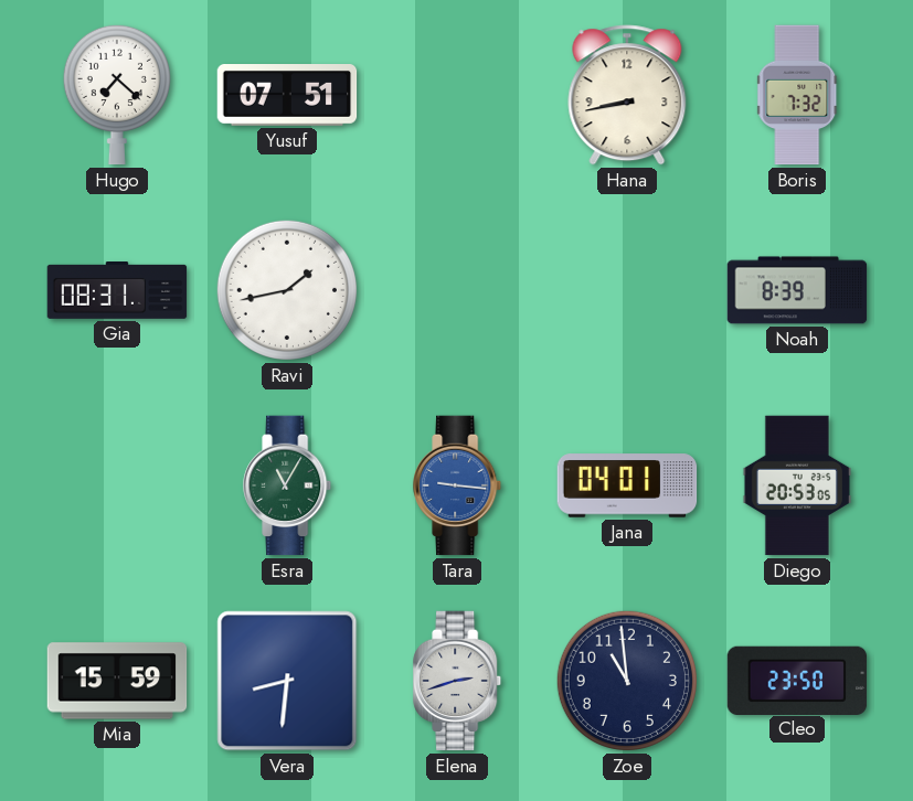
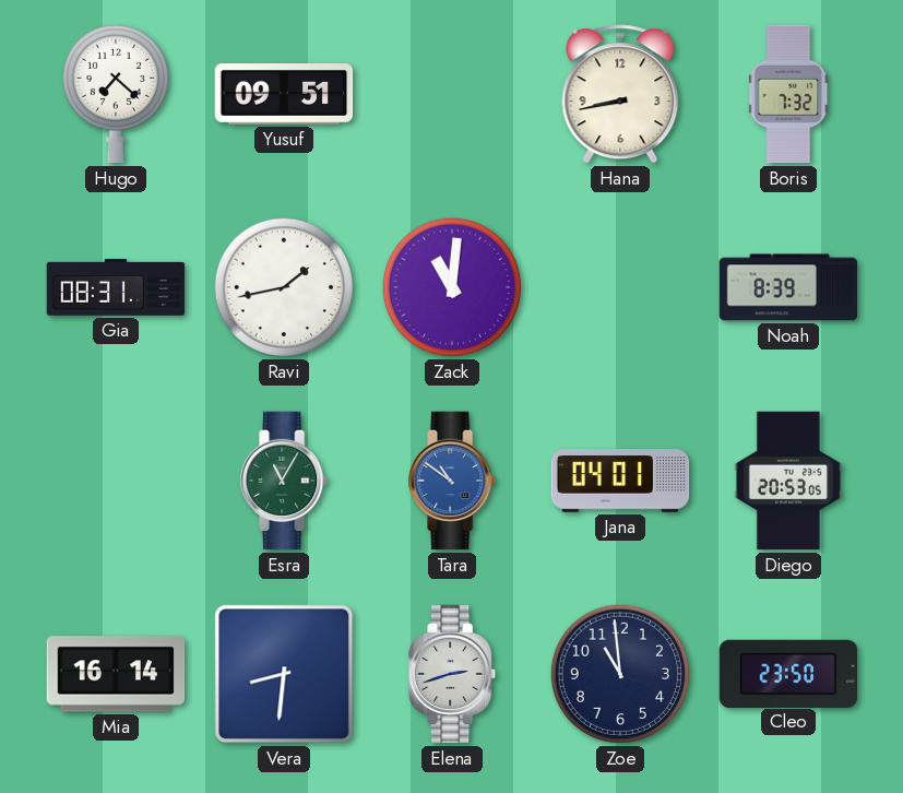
Yusuf: 07:51 -> 09:51 (284, 95)
Zack: none -> 11:01 (452, 287)
Tara: 9:16 -> 10:51 (453, 481)
Mia: 15:59 -> 16:14 (116, 674)
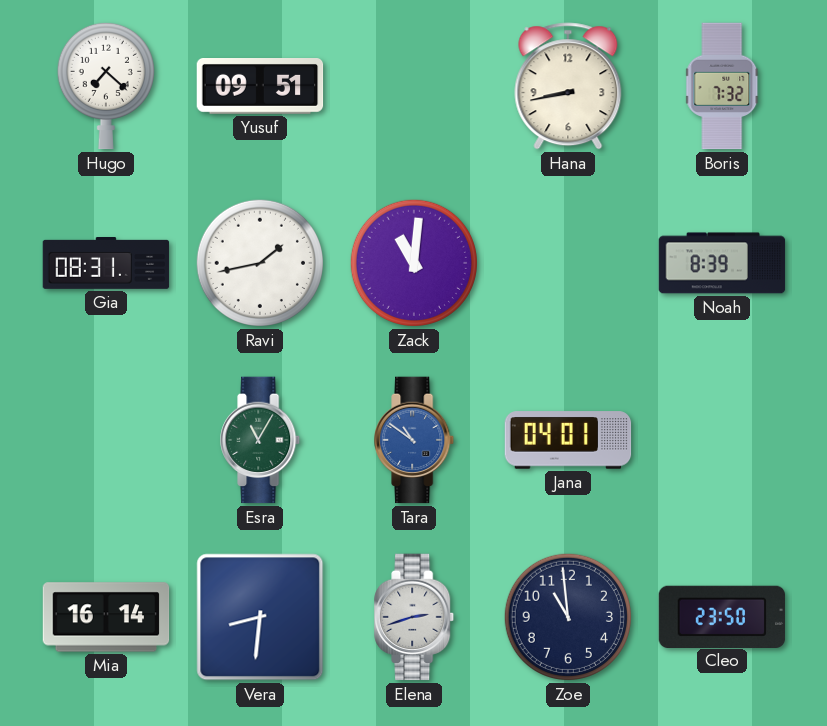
Diego: 20:53 -> none (788, 481)
